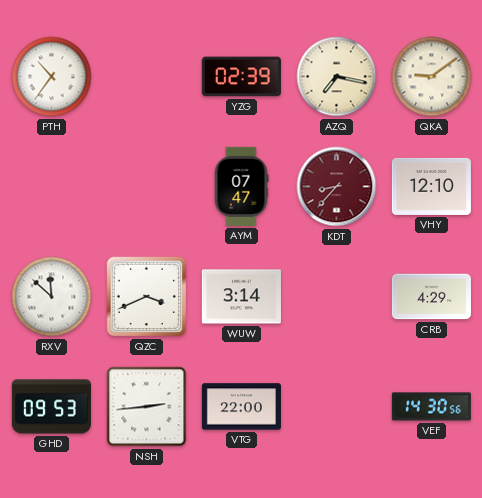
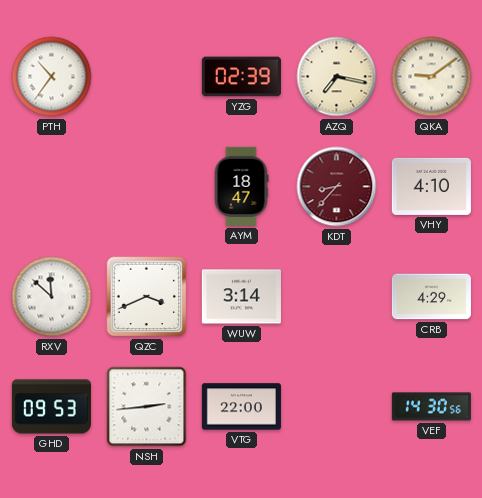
AYM: 07:47 -> 18:47 (241, 186)
VHY: 12:10 -> 4:10 (431, 186)
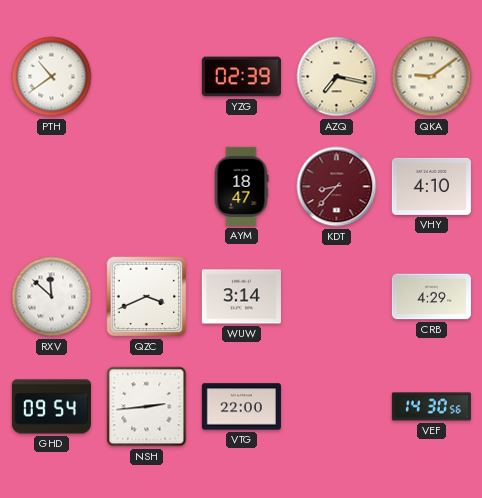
PTH: 10:36 -> 10:39 (52, 77)
GHD: 09:53 -> 09:54 (51, 407)
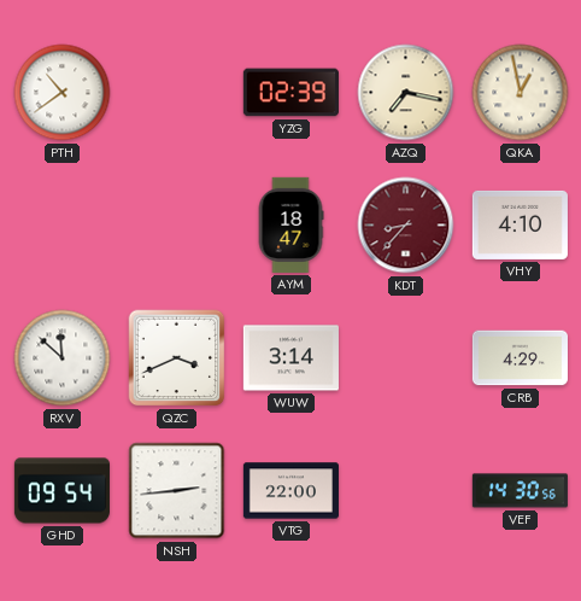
QKA: 9:09 -> 12:58 (521, 93)
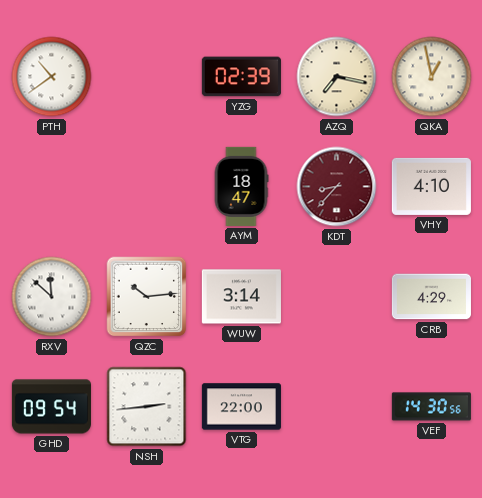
QZC: 3:41 -> 10:14 (147, 297)
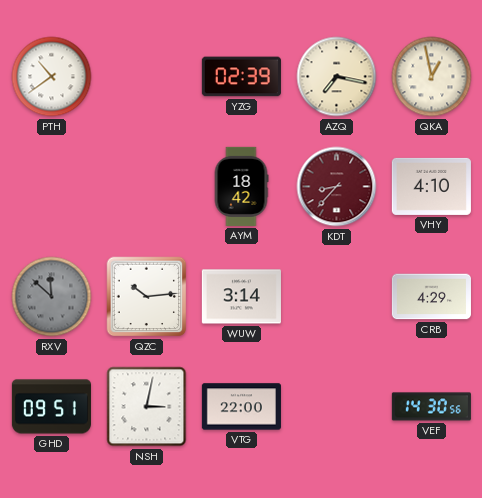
AYM: 18:47 -> 18:42 (241, 186)
RXV dial: white -> grey (52, 297)
GHD: 09:54 -> 09:51 (51, 407)
NSH: 2:44 -> 3:02 (147, 407)
